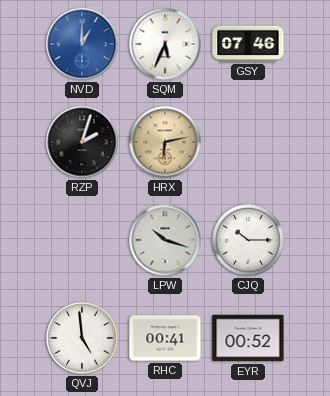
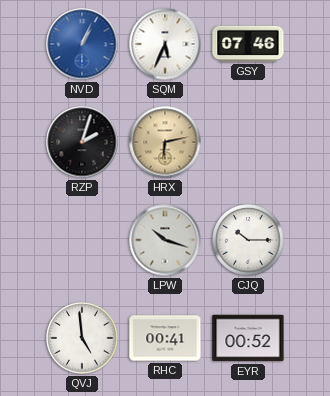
NVD: 1:00 -> 1:04 (82, 44)
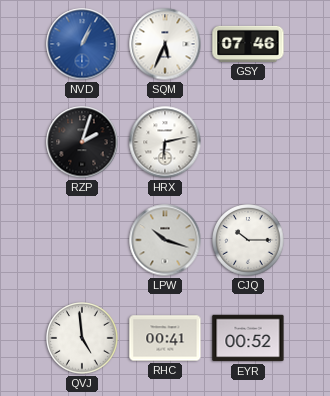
HRX dial: champagne -> white (165, 142)
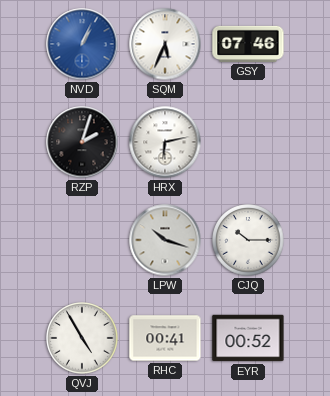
QVJ: 4:59 -> 4:55 (82, 338)
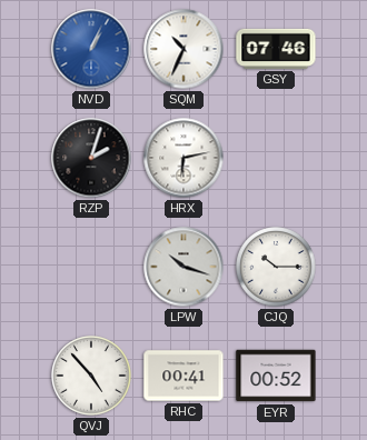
SQM: 5:34 -> 10:34 (183, 49)
QVJ: 4:55 -> 4:53 (91, 376)
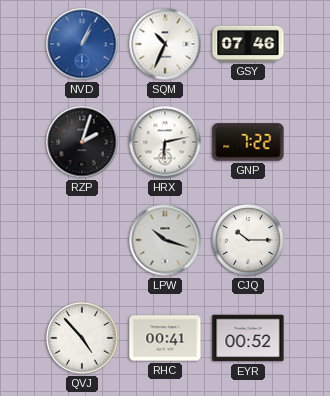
GNP: none -> 7:22 (248, 142)
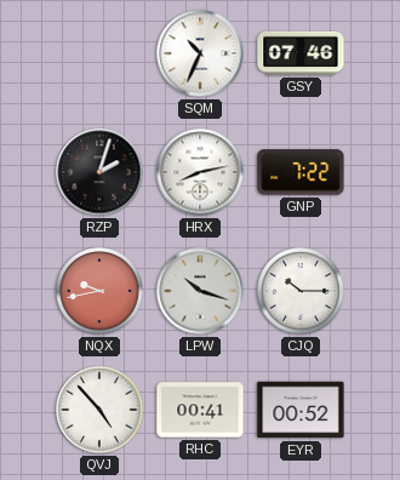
NVD: 1:04 -> none (82, 44)
HRX: 6:13 -> 8:13 (200, 172)
NQX: none -> 9:43 (99, 291)
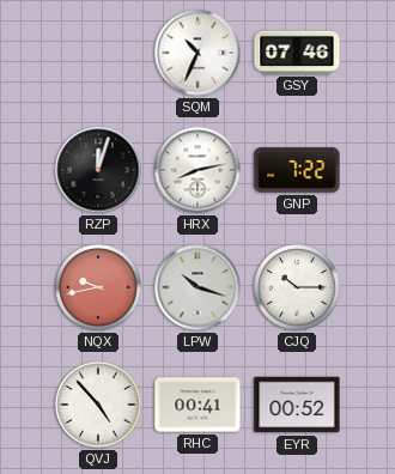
RZP: 2:03 -> 12:03 (98, 170)
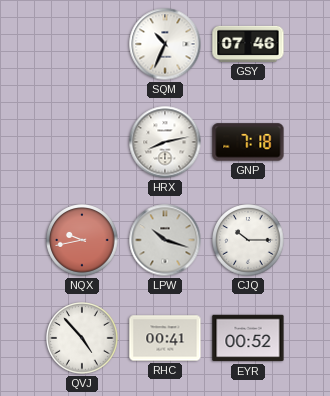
RZP: 12:03 -> none (98, 170)
GNP: 7:22 -> 7:18 (248, 142)
